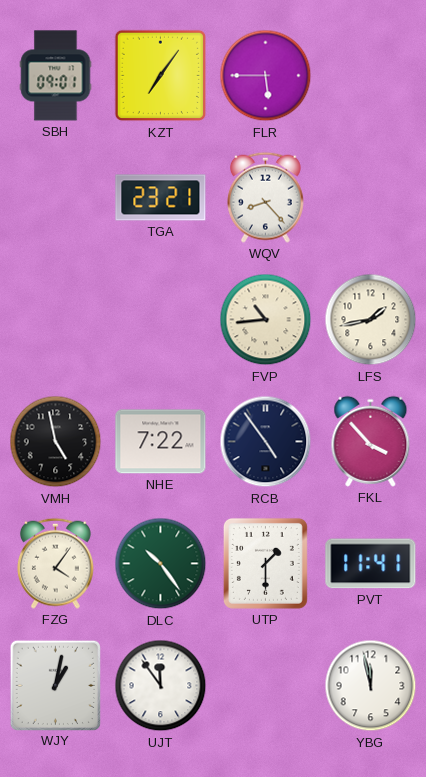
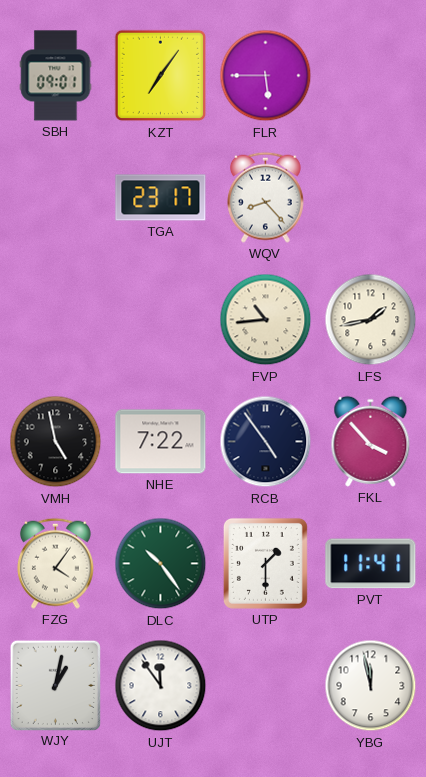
TGA: 23:21 -> 23:17 (161, 198)
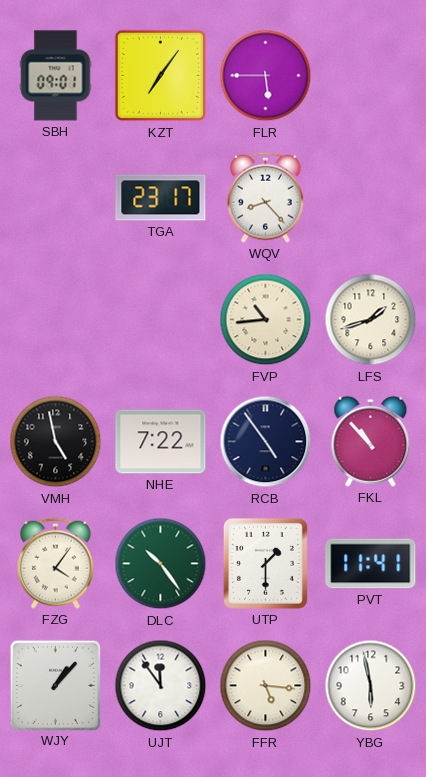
LFS: 1:43 -> 1:42 (371, 320)
FKL: 3:53 -> 10:53 (371, 441)
WJY: 1:02 -> 1:07 (55, 685)
FFR: none -> 5:16 (266, 686)
YBG: 11:58 -> 5:58 (371, 686)
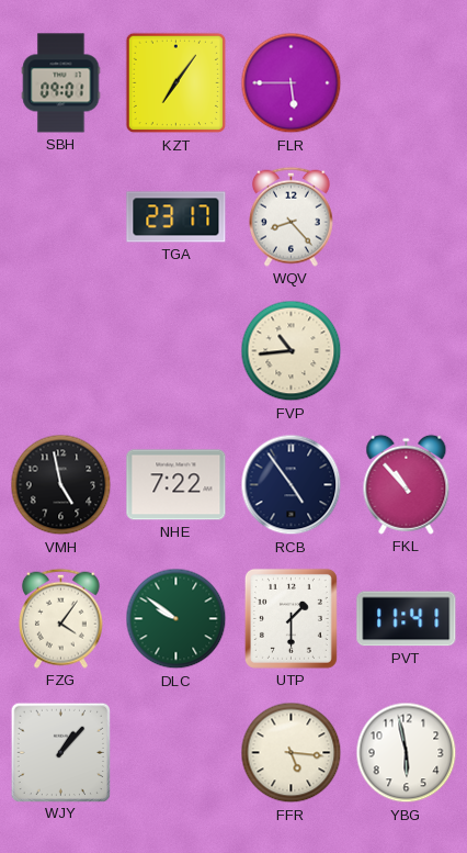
LFS: 1:42 -> none (371, 320)
DLC: 10:24 -> 9:51 (176, 619)
UJT: 11:54 -> none (161, 686)
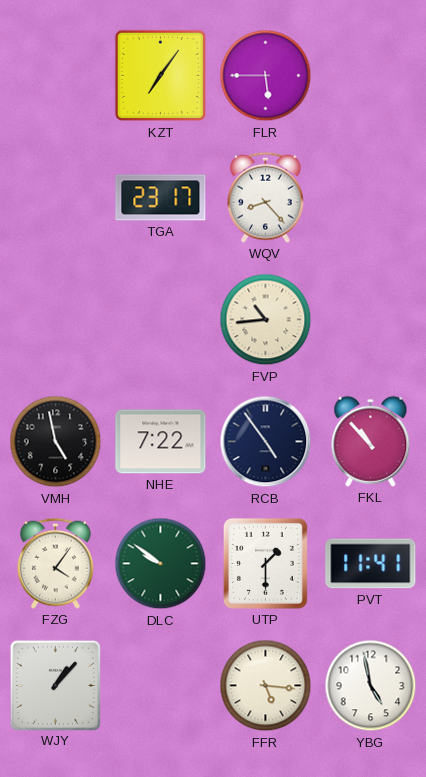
SBH: 09:01 -> none (61, 83)
YBG: 5:58 -> 4:58 (371, 686)
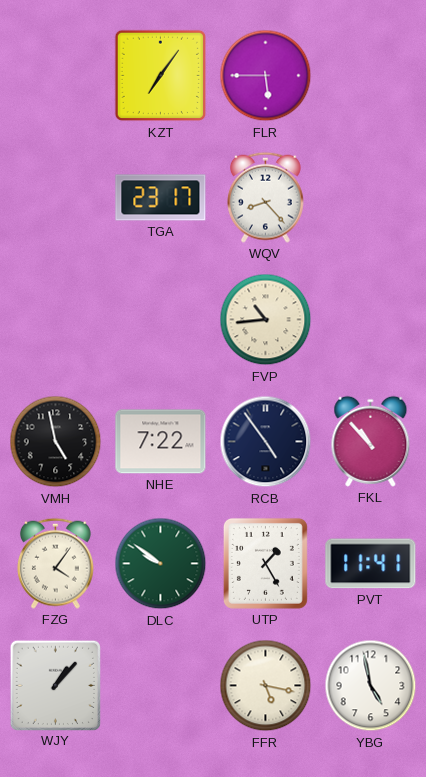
UTP: 1:30 -> 1:25 (265, 563)
FFR: 5:16 -> 5:17 (266, 686)
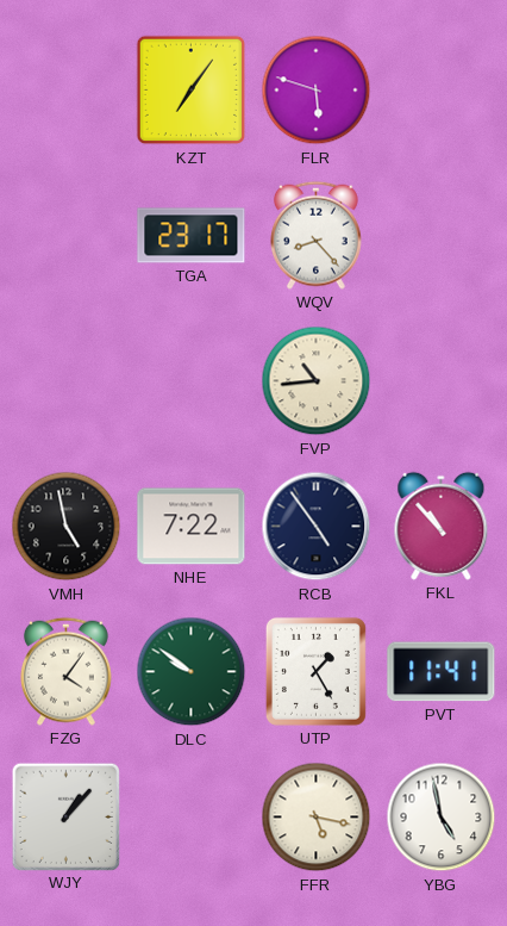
FLR: 5:45 -> 5:48 (317, 91)
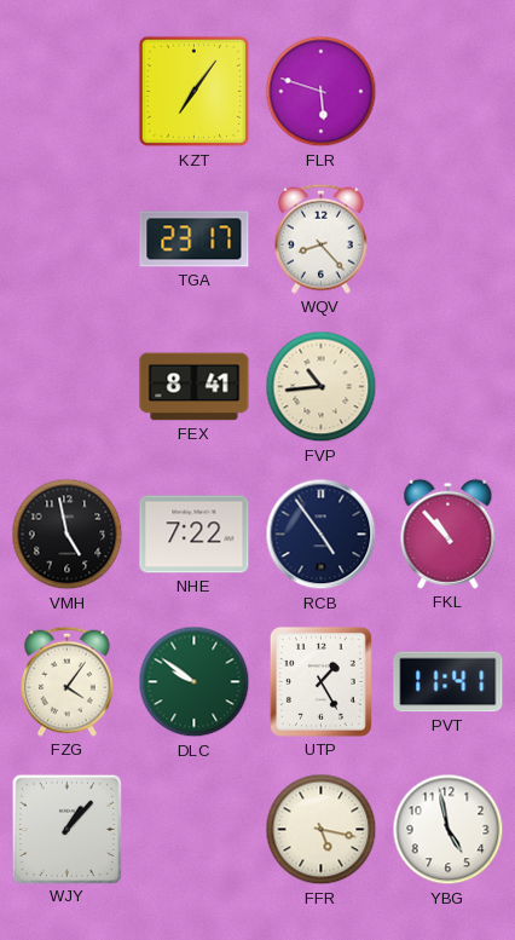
FEX: none -> 8:41 (195, 387)
